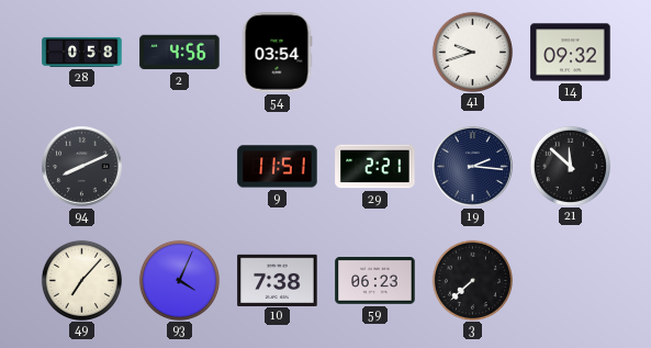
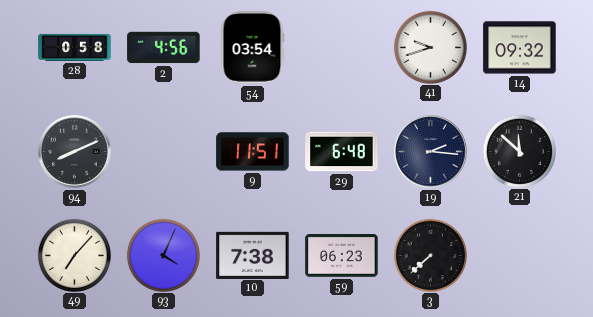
29: 2:21 -> 6:48 (342, 152)
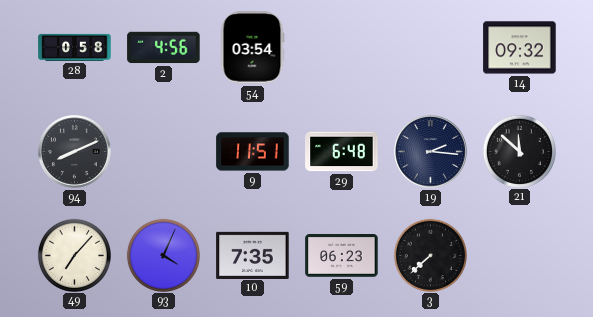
41: 9:42 -> none (430, 47)
10: 7:38 -> 7:35 (253, 255)
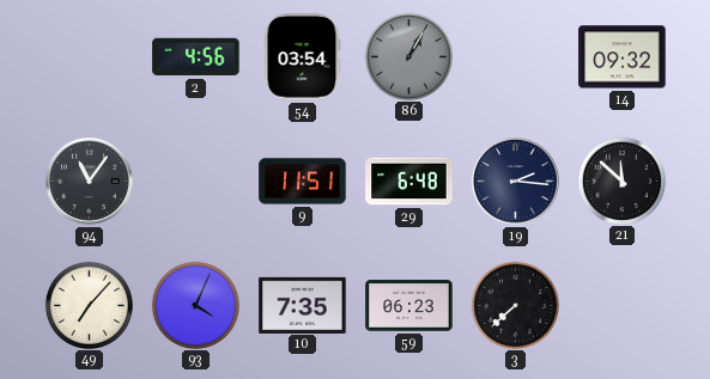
28: 0:58 -> none (75, 47)
86: none -> 1:05 (408, 56)
94: 8:11 -> 11:06 (90, 182)
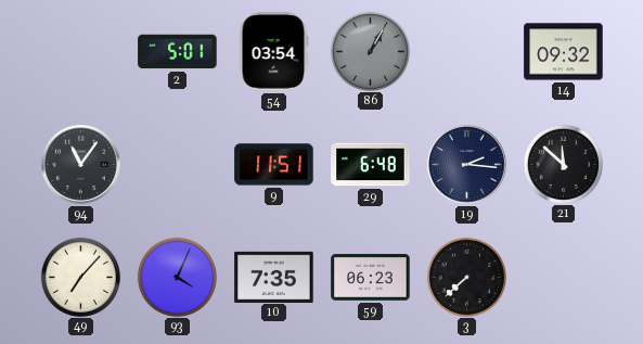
2: 4:56 -> 5:01 (178, 52)
